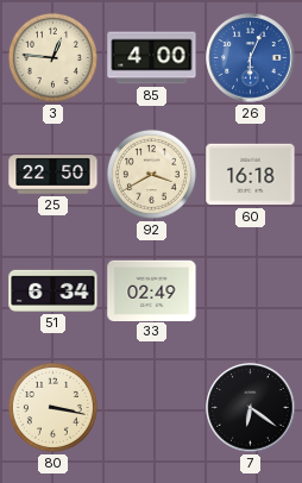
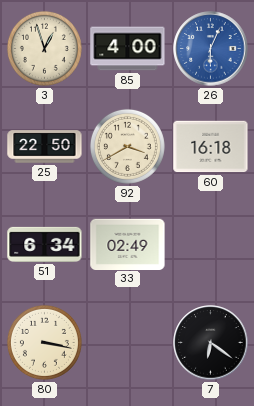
3: 12:46 -> 12:57 (44, 48)
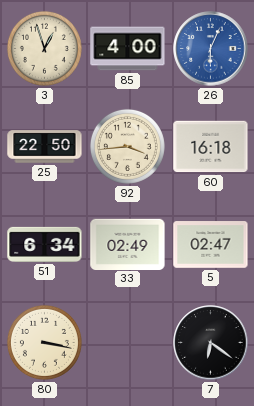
92: 3:40 -> 3:44 (127, 146)
5: none -> 02:47 (211, 245)
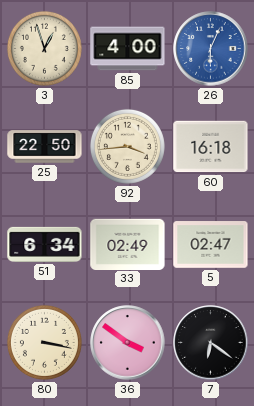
36: none -> 3:51 (128, 343)
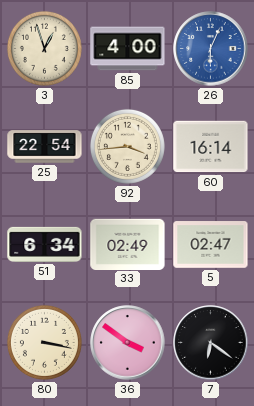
25: 22:50 -> 22:54 (45, 147)
60: 16:18 -> 16:14 (211, 147)
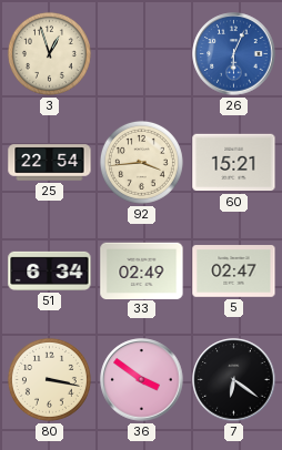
85: 4:00 -> none (128, 49)
60: 16:14 -> 15:21 (234, 163)
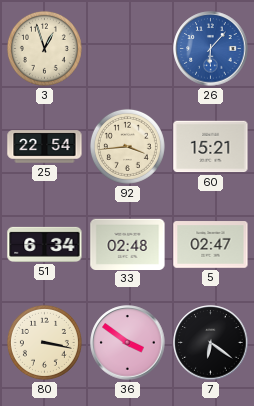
26: 6:04 -> 6:07 (211, 49)
33: 02:49 -> 02:48 (128, 244)
